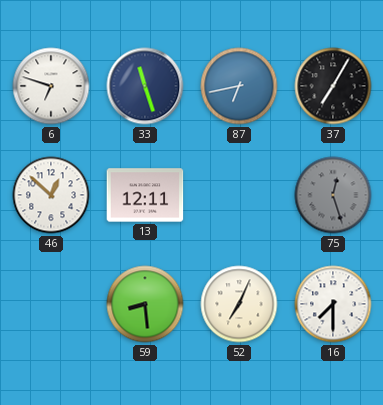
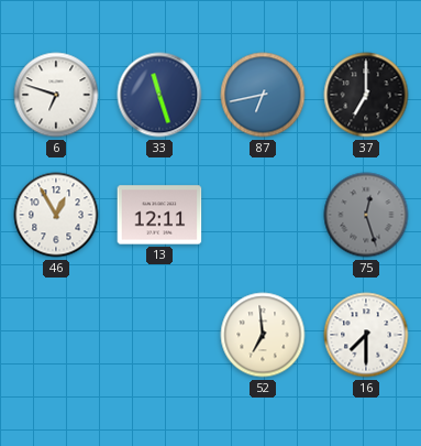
37: 7:05 -> 7:00 (366, 95)
46: 12:52 -> 12:55 (56, 215)
59: 8:29 -> none (145, 304)
52: 7:04 -> 6:59 (263, 335)
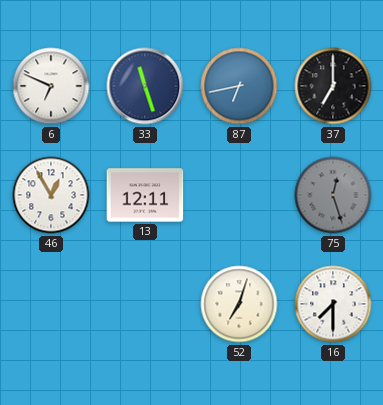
6: 6:48 -> 6:49 (51, 86)
52: 6:59 -> 7:03 (239, 304)
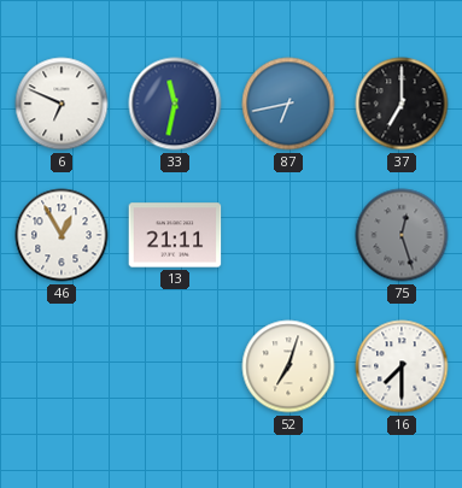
33: 11:27 -> 11:32 (175, 104)
13: 12:11 -> 21:11 (175, 235)
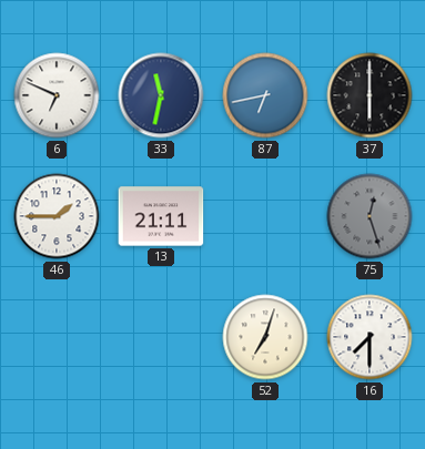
37: 7:00 -> 6:00 (370, 95)
46: 12:55 -> 1:45 (57, 216)
